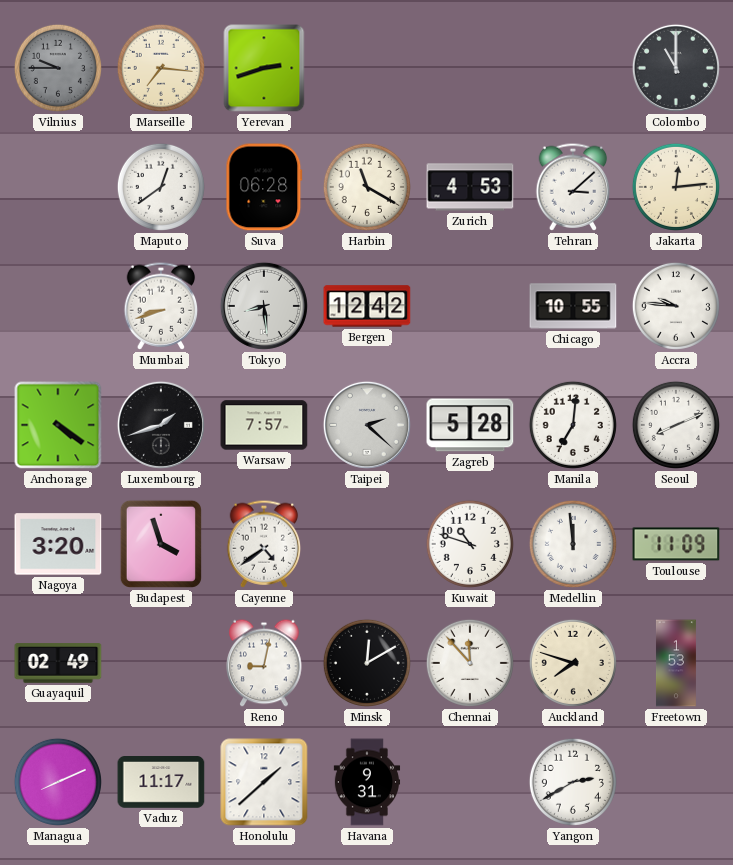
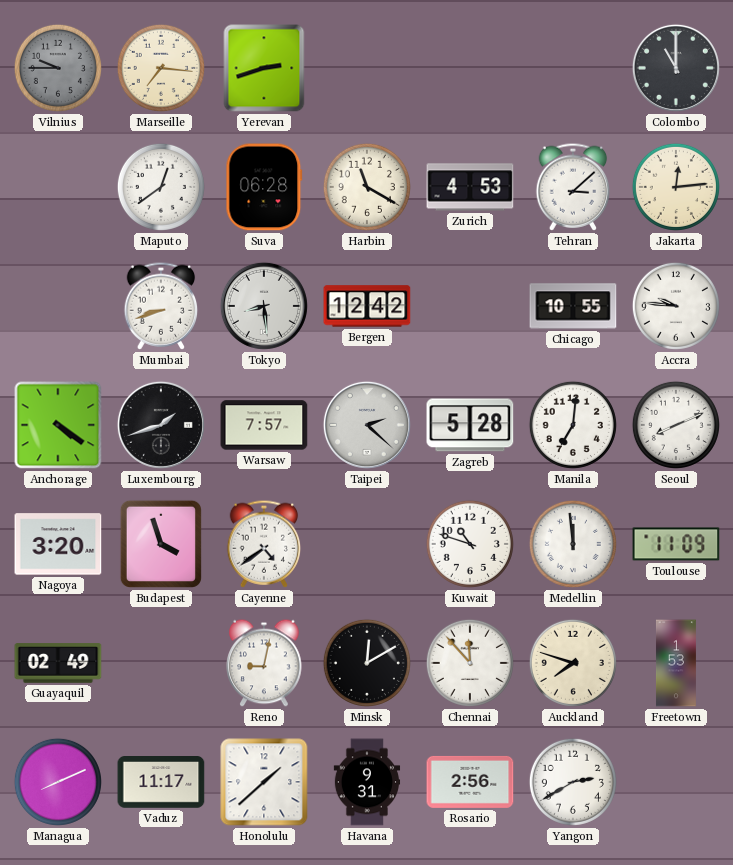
Rosario: none -> 2:56 (470, 782)
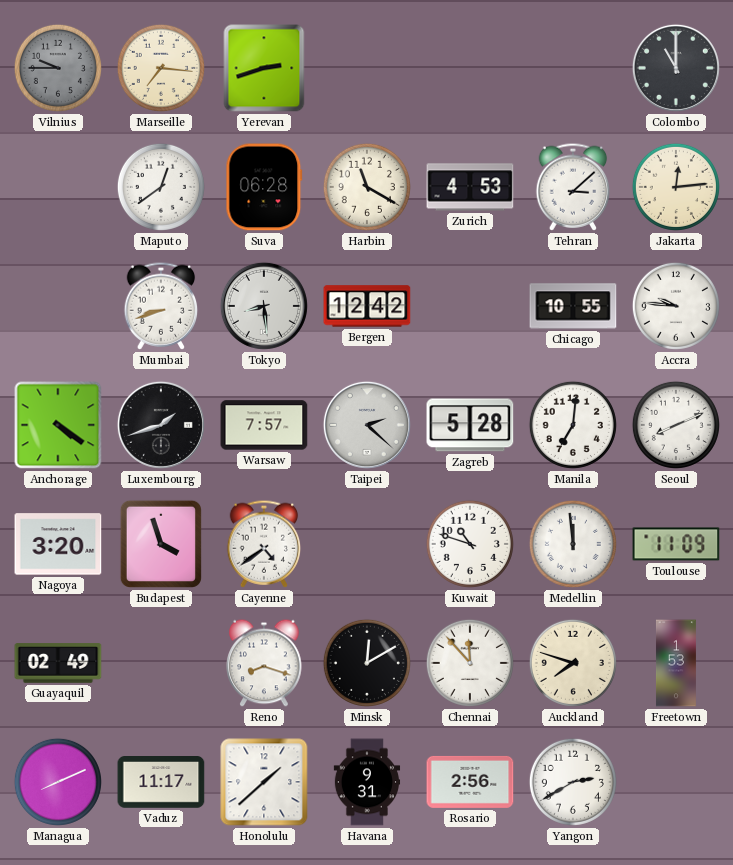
Reno: 9:02 -> 8:18 (264, 663)
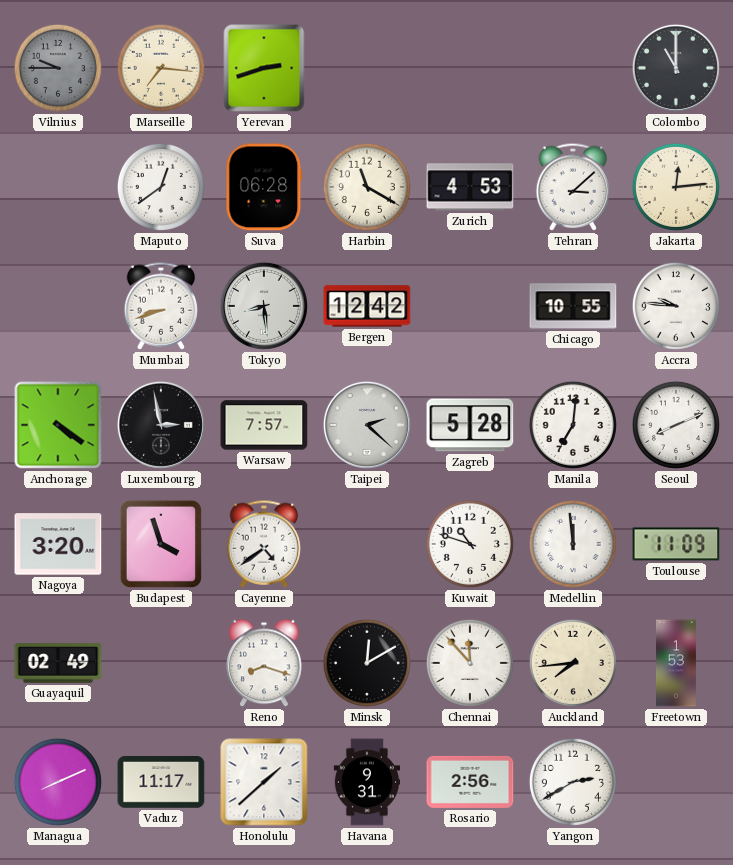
Luxembourg: 1:42 -> 2:58 (161, 425)
Auckland: 7:48 -> 7:44 (573, 663)
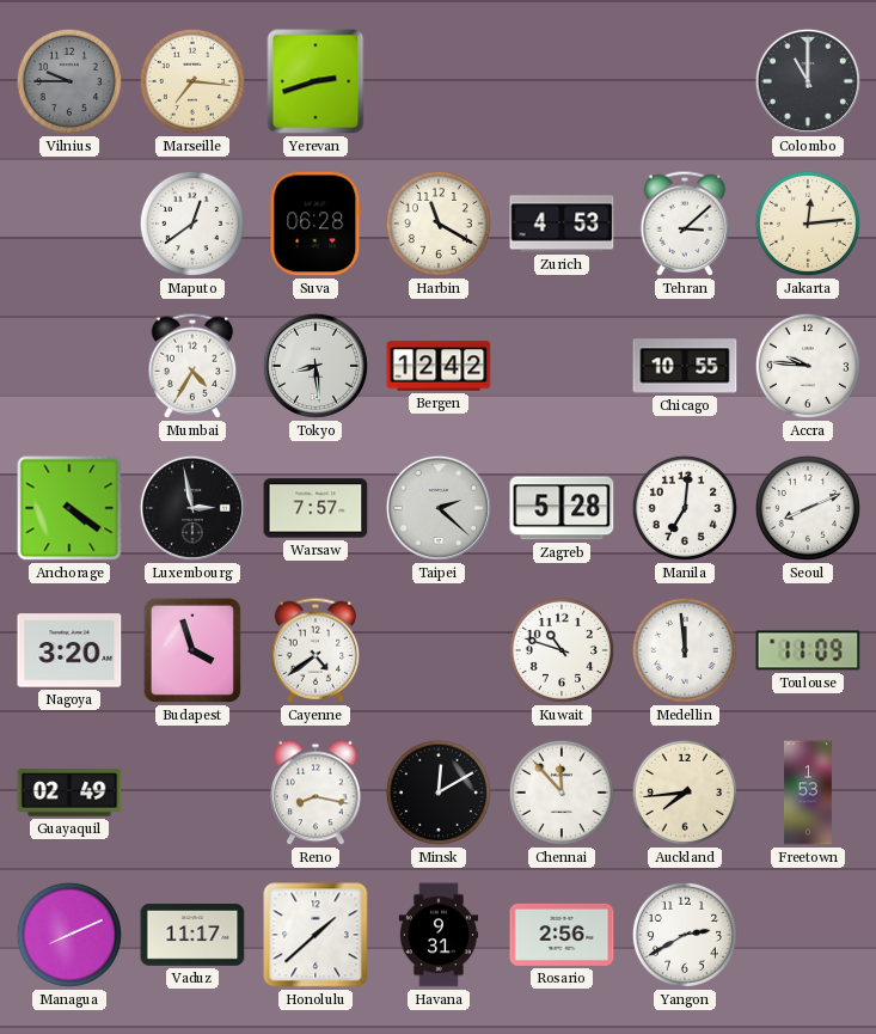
Mumbai: 8:42 -> 4:35 (192, 366)
Reno: 8:18 -> 8:17 (316, 793)
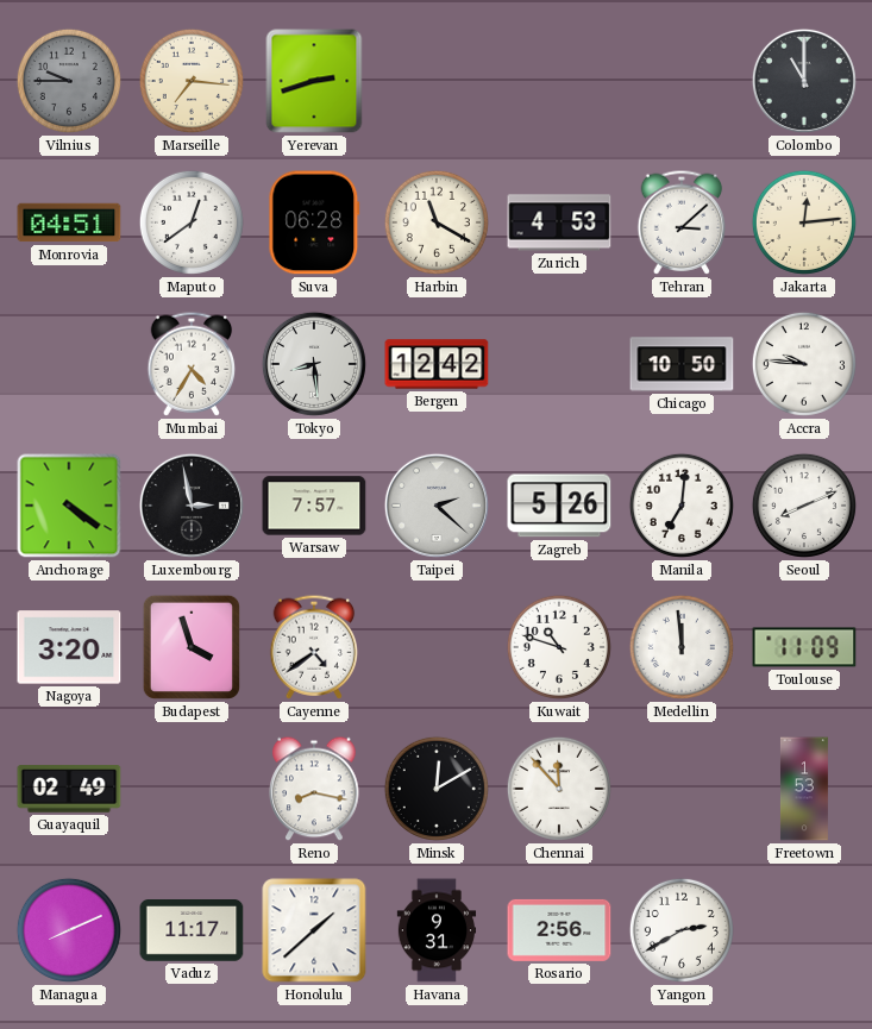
Monrovia: none -> 04:51 (69, 222)
Chicago: 10:55 -> 10:50 (682, 364)
Zagreb: 5:28 -> 5:26 (559, 506)
Auckland: 7:44 -> none (685, 793)
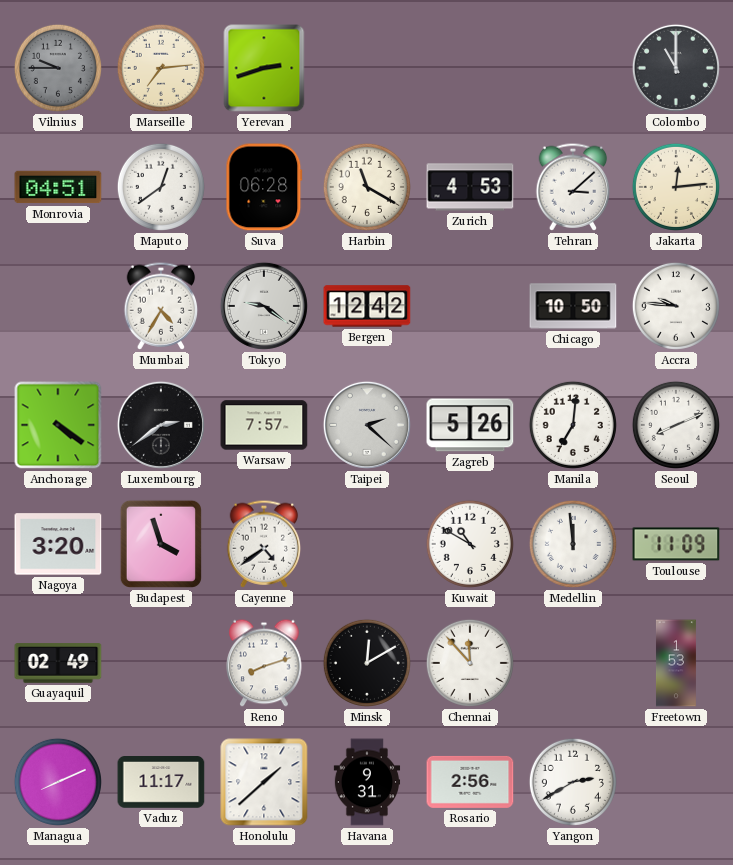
Marseille: 7:16 -> 7:14 (161, 68)
Tokyo: 8:29 -> 9:21 (264, 306)
Luxembourg: 2:58 -> 2:39 (161, 425)
Kuwait: 10:48 -> 10:50 (470, 544)
Reno: 8:17 -> 8:12 (264, 663)
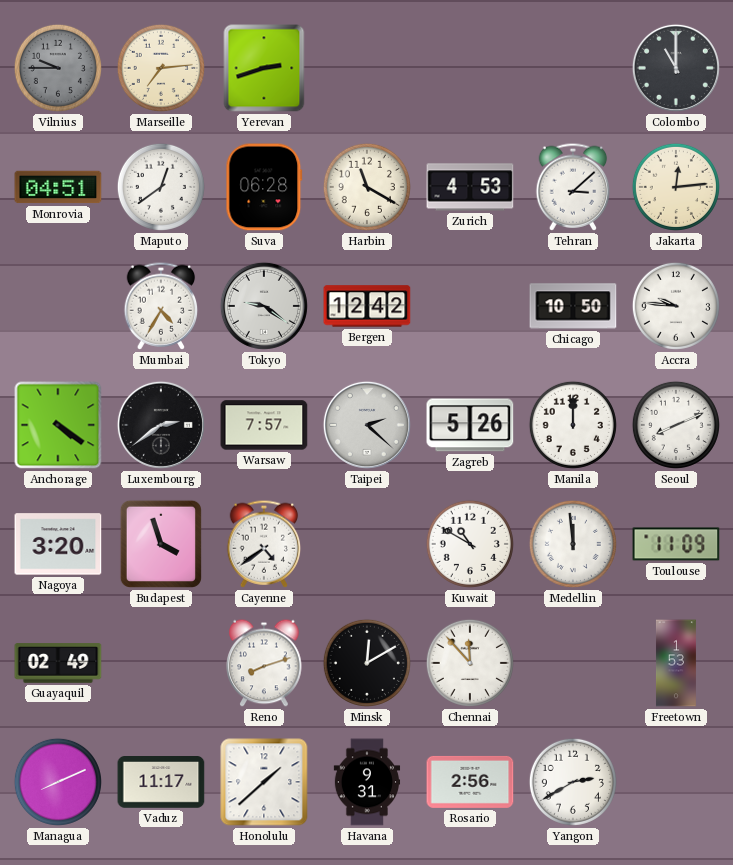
Manila: 7:01 -> 12:00 (573, 425)
